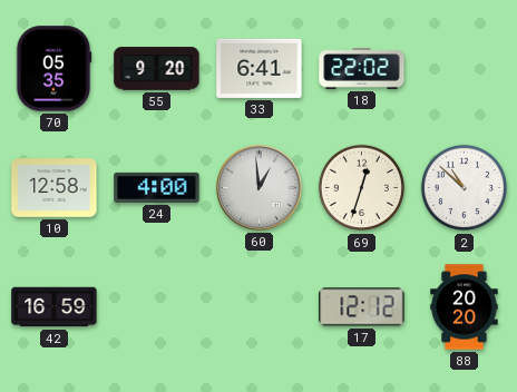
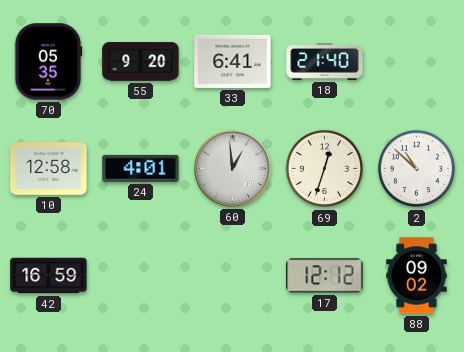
18: 22:02 -> 21:40 (325, 62)
24: 4:00 -> 4:01 (141, 168)
88: 20:20 -> 09:02 (417, 276)
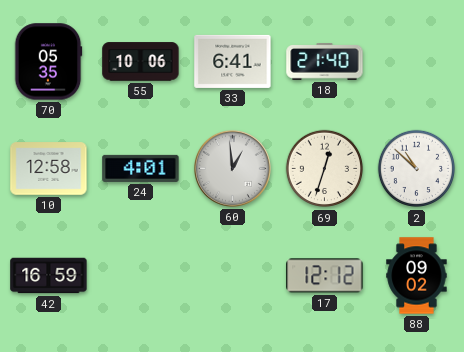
55: 9:20 -> 10:06 (141, 62)
